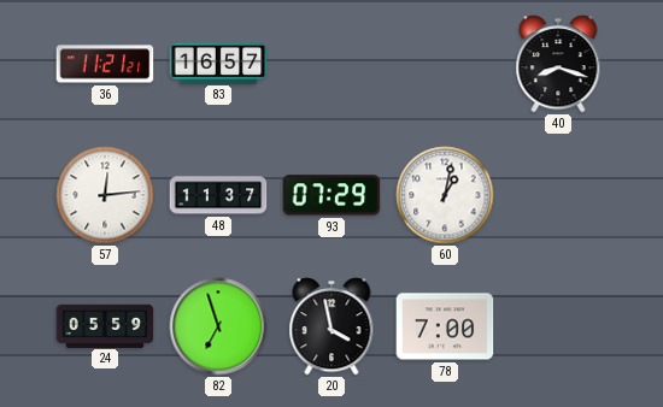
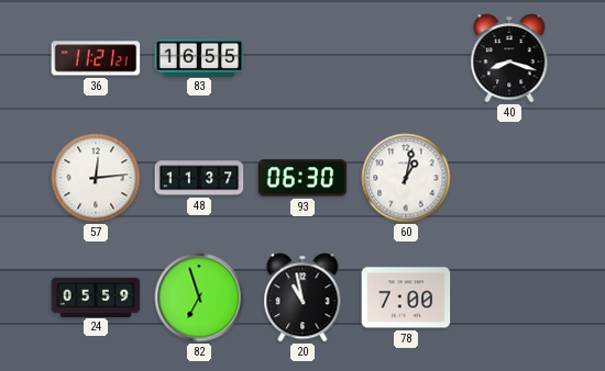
83: 16:57 -> 16:55 (199, 57)
93: 07:29 -> 06:30 (302, 178)
20: 3:58 -> 10:58 (302, 297)
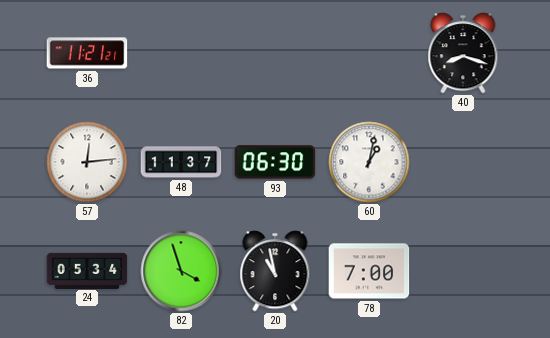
83: 16:55 -> none (199, 57)
24: 05:59 -> 05:34 (87, 270)
82: 6:57 -> 3:57 (181, 271)
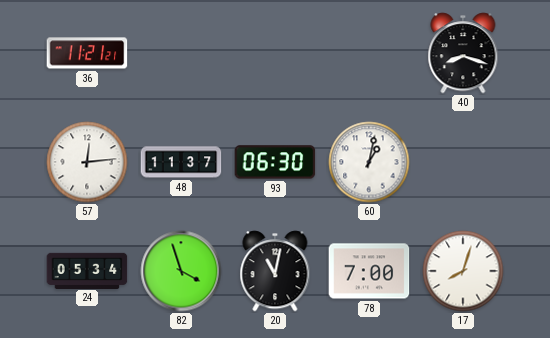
20: 10:58 -> 11:02 (275, 271)
17: none -> 8:03 (463, 271)
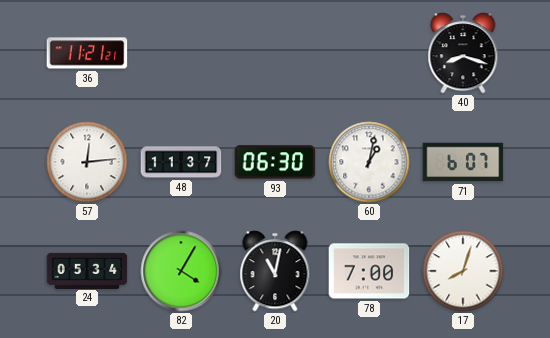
71: none -> 6:07 (463, 162)
82: 3:57 -> 4:05 (181, 271)
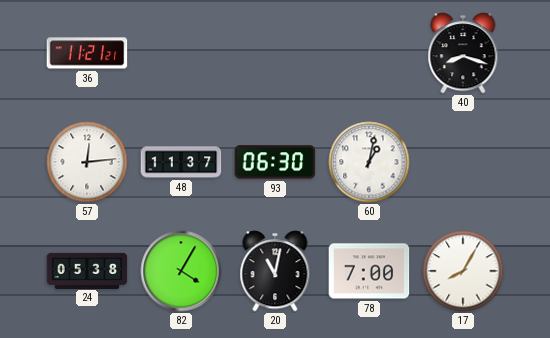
71: 6:07 -> none (463, 162)
24: 05:34 -> 05:38 (87, 270)
17: 8:03 -> 8:05 (463, 271)
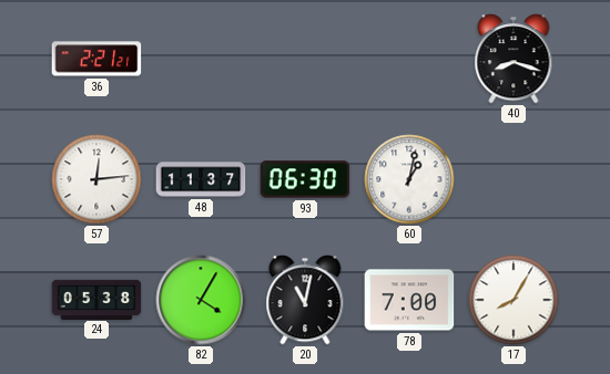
36: 11:21 -> 2:21 (96, 59)
